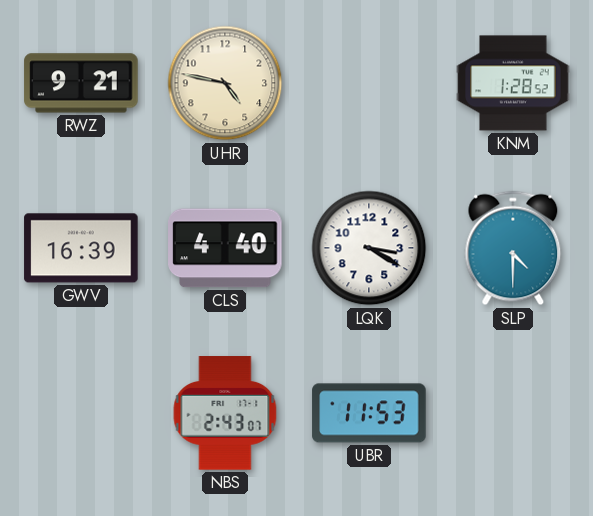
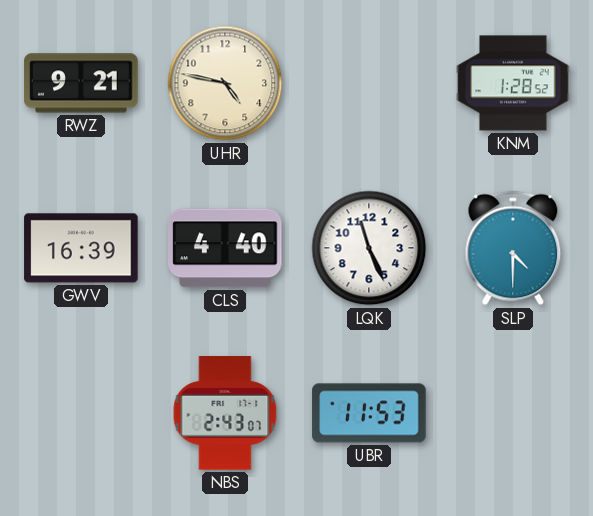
LQK: 3:20 -> 11:26 (369, 248)
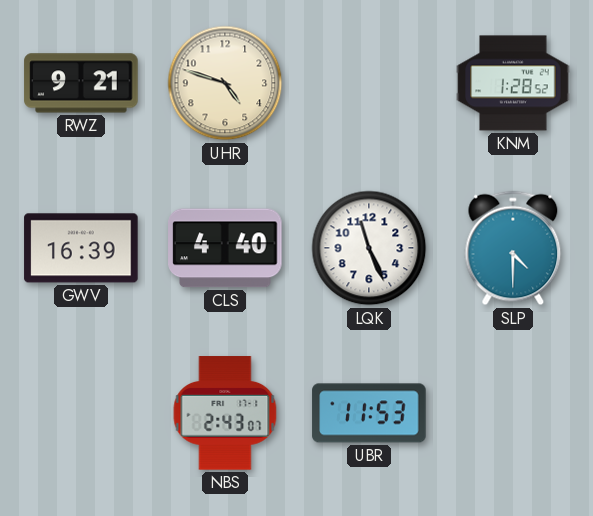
UHR: 4:47 -> 4:48 (225, 83)
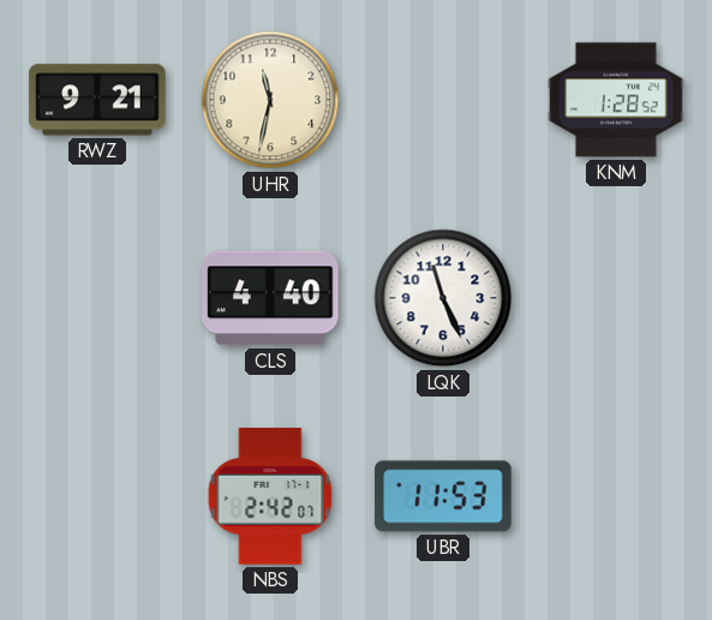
UHR: 4:48 -> 11:32 (270, 100)
GWV: 16:39 -> none (81, 248)
SLP: 4:30 -> none (513, 248)
NBS: 2:43 -> 2:42 (270, 496)
